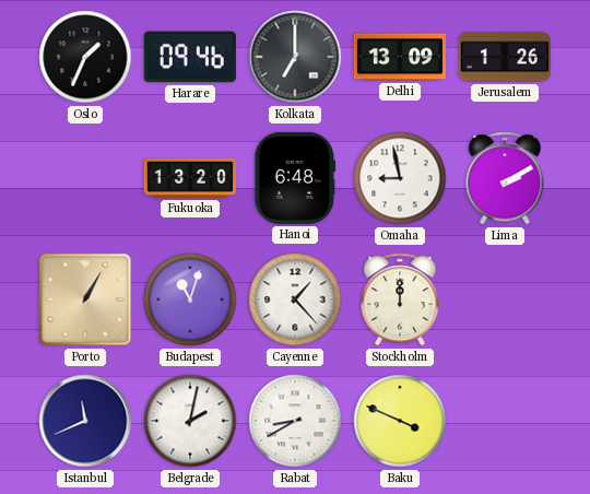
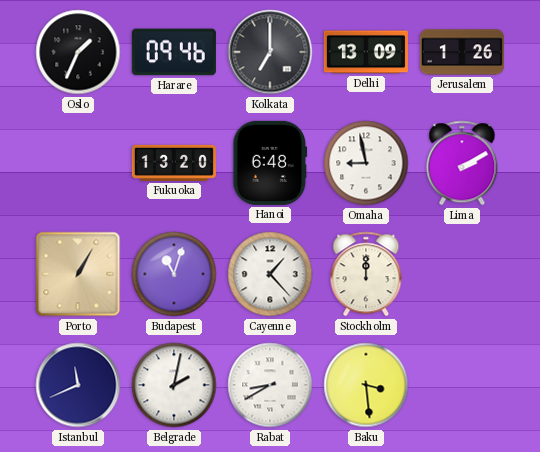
Baku: 3:49 -> 3:29 (366, 385)
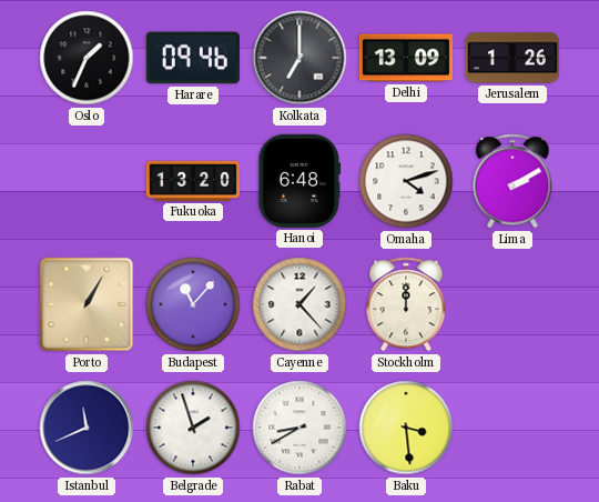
Omaha: 8:58 -> 4:12 (406, 181)
Budapest: 11:03 -> 11:07 (193, 304)
Belgrade: 2:02 -> 1:57 (193, 428)
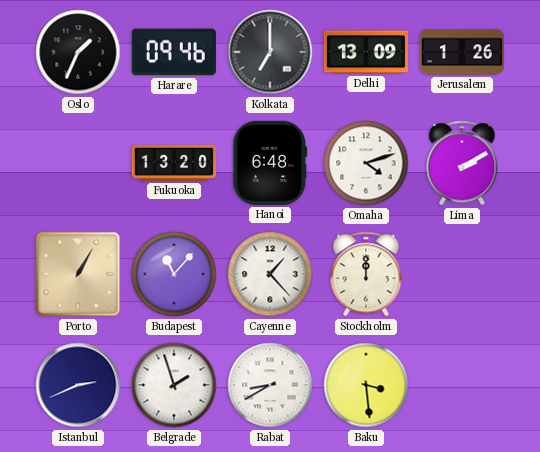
Istanbul: 11:41 -> 2:41 (78, 385)
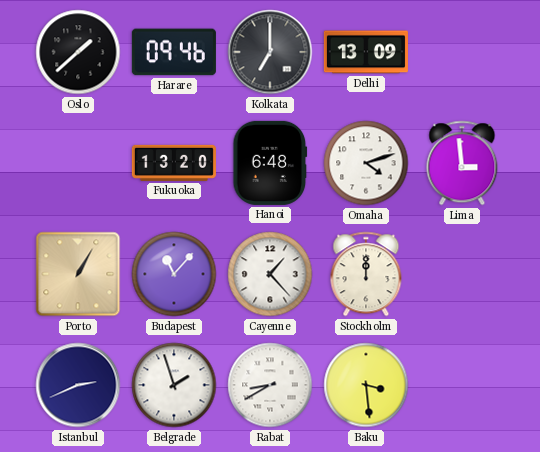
Oslo: 1:34 -> 1:38 (78, 52)
Jerusalem: 1:26 -> none (462, 52)
Lima: 2:10 -> 2:59 (462, 163)
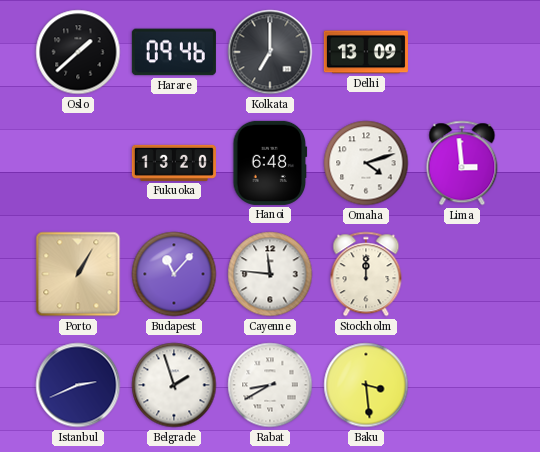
Cayenne: 1:23 -> 11:46 (270, 274)
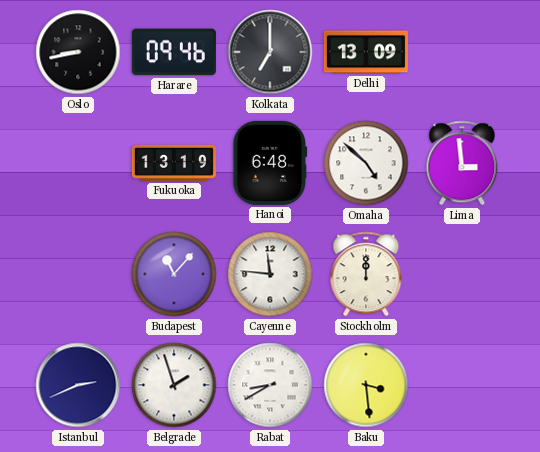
Oslo: 1:38 -> 8:43 (78, 52)
Fukuoka: 13:20 -> 13:19 (174, 163)
Omaha: 4:12 -> 4:52 (366, 163)
Porto: 1:05 -> none (78, 274)
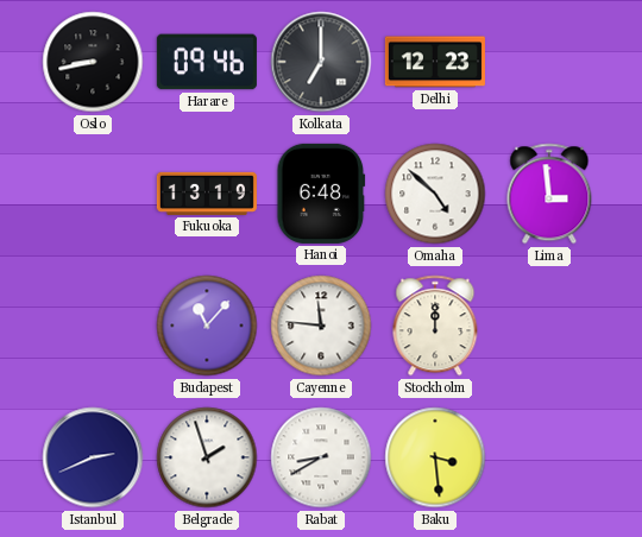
Delhi: 13:09 -> 12:23 (435, 62)
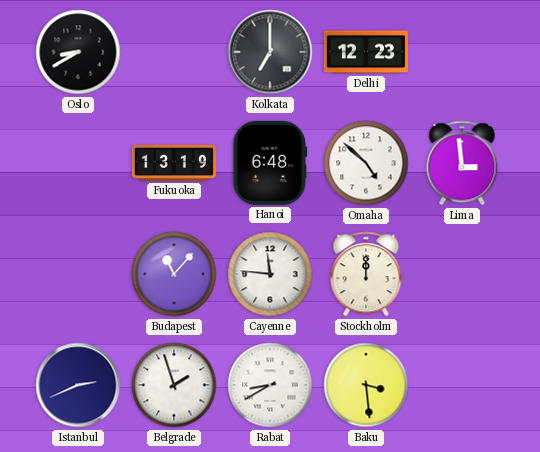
Oslo: 8:43 -> 8:40 (78, 52)
Harare: 09:46 -> none (207, 62)
